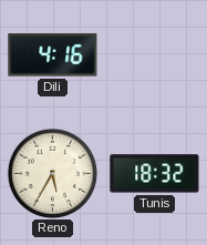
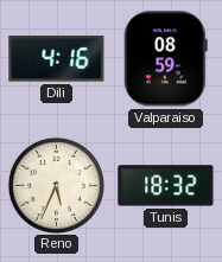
Valparaiso: none -> 08:59 (165, 59)
Reno: 5:35 -> 5:34 (56, 185)
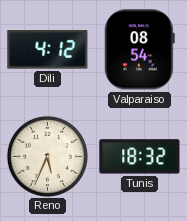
Dili: 4:16 -> 4:12 (48, 50)
Valparaiso: 08:59 -> 08:54 (139, 50)
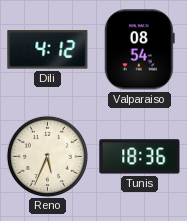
Tunis: 18:32 -> 18:36 (140, 157)
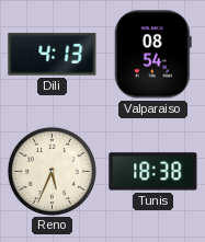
Dili: 4:12 -> 4:13 (53, 55)
Tunis: 18:36 -> 18:38 (153, 172)
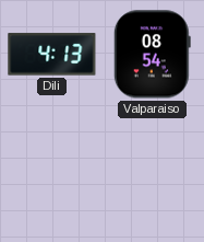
Reno: 5:34 -> none (52, 171)
Tunis: 18:38 -> none (153, 172)
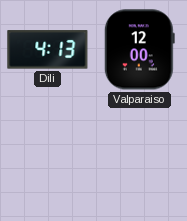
Valparaiso: 08:54 -> 12:00 (139, 50)
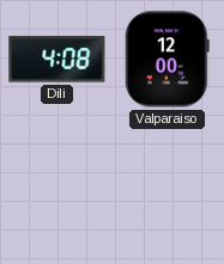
Dili: 4:13 -> 4:08 (57, 60)
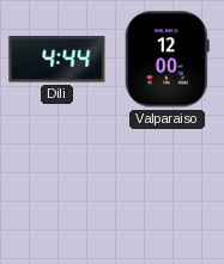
Dili: 4:08 -> 4:44 (57, 60)
